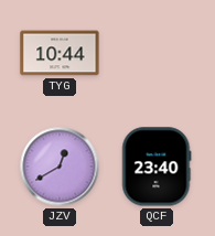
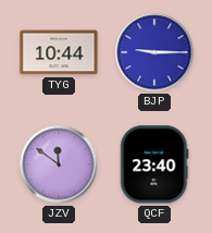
BJP: none -> 9:15 (154, 52)
JZV: 12:40 -> 11:51 (59, 164)
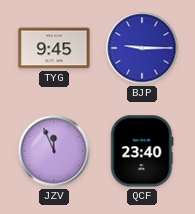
TYG: 10:44 -> 9:45 (54, 48)
JZV: 11:51 -> 11:56 (54, 151)
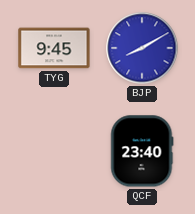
BJP: 9:15 -> 8:10 (142, 48)
JZV: 11:56 -> none (54, 151)
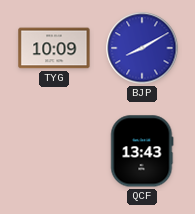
TYG: 9:45 -> 10:09 (54, 48)
QCF: 23:40 -> 13:43 (142, 151)
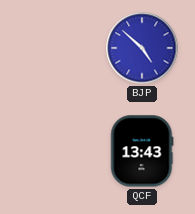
TYG: 10:09 -> none (54, 48)
BJP: 8:10 -> 4:52 (142, 48)
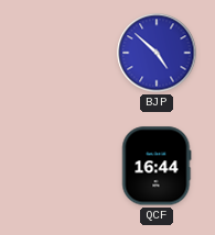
QCF: 13:43 -> 16:44 (157, 166)
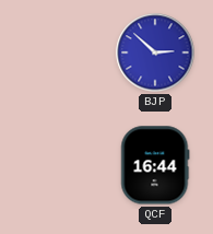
BJP: 4:52 -> 2:52 (155, 52)
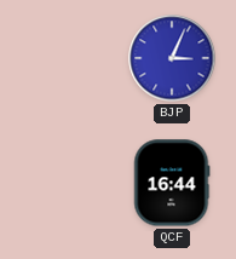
BJP: 2:52 -> 3:04 (172, 58)
